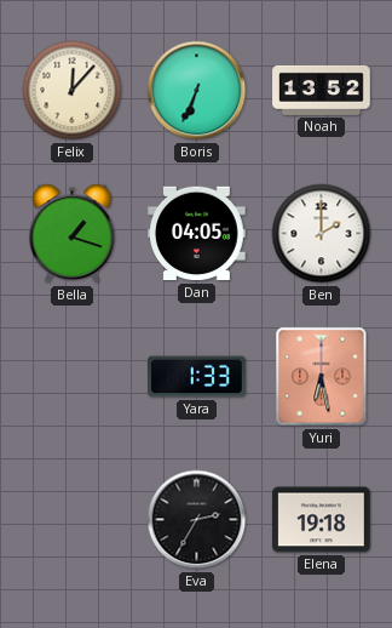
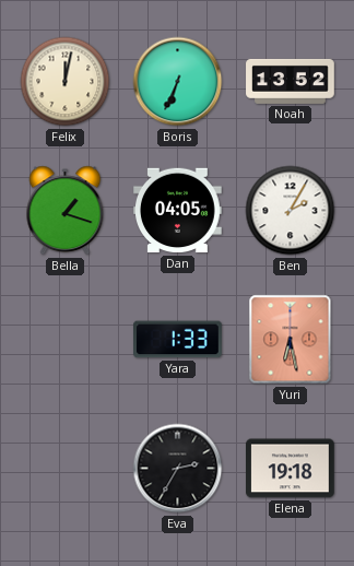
Felix: 12:07 -> 12:02 (66, 82)
Ben: 2:00 -> 2:05 (291, 211)
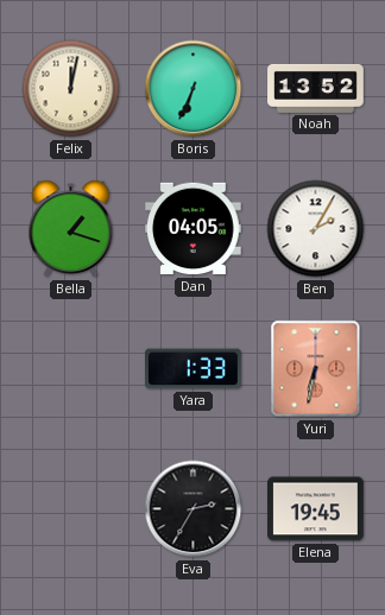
Yuri: 6:28 -> 6:32 (316, 369)
Elena: 19:18 -> 19:45 (316, 509)
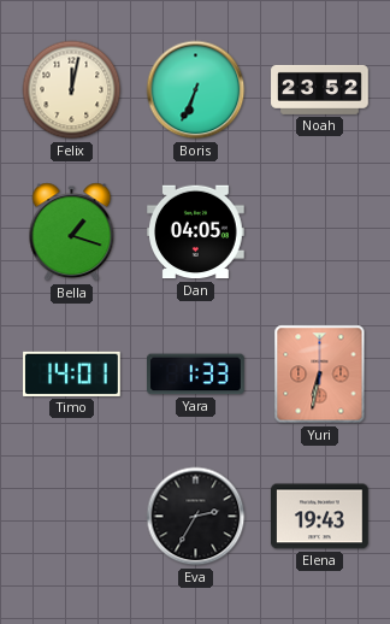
Noah: 13:52 -> 23:52 (320, 89)
Ben: 2:05 -> none (316, 229)
Timo: none -> 14:01 (72, 373)
Elena: 19:45 -> 19:43 (320, 517)
